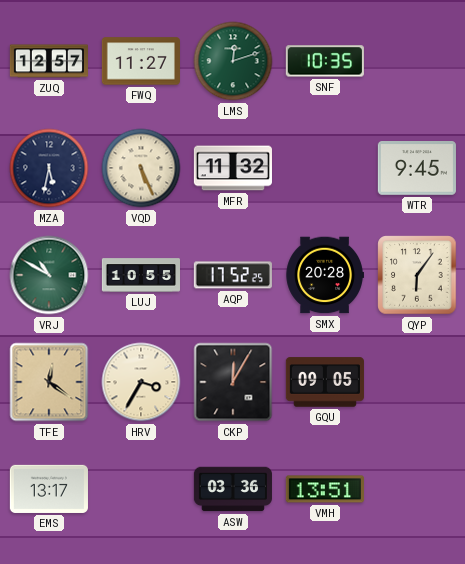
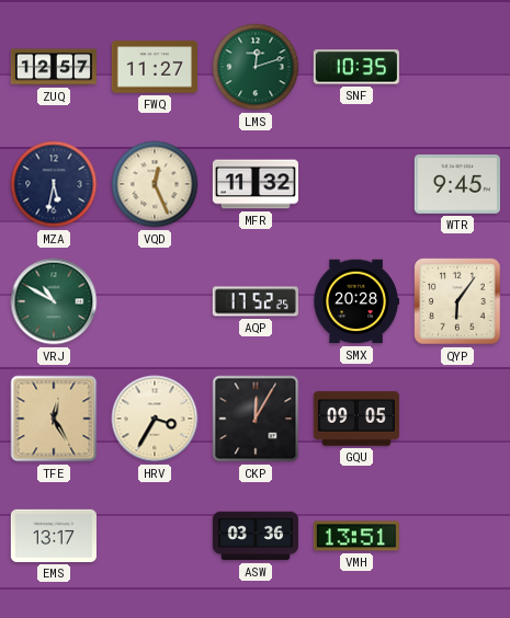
VQD: 5:26 -> 12:26 (155, 184)
LUJ: 10:55 -> none (140, 275)
TFE: 12:21 -> 12:25 (54, 419)
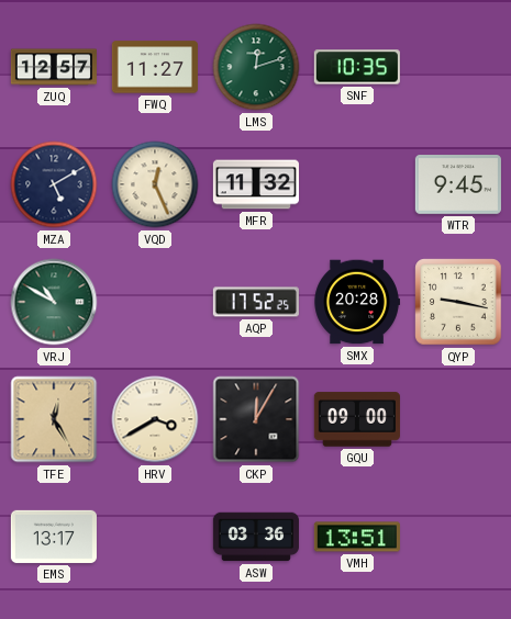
MZA: 5:32 -> 5:10 (54, 184)
QYP: 6:06 -> 9:17 (458, 302)
HRV: 3:35 -> 3:40 (155, 419)
GQU: 09:05 -> 09:00 (357, 419)
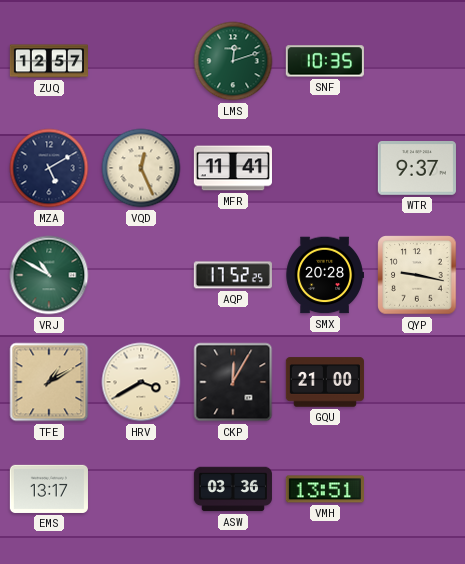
FWQ: 11:27 -> none (155, 67)
MFR: 11:32 -> 11:41 (233, 168)
WTR: 9:45 -> 9:37 (417, 169)
TFE: 12:25 -> 1:10 (49, 382)
GQU: 09:00 -> 21:00 (325, 382)
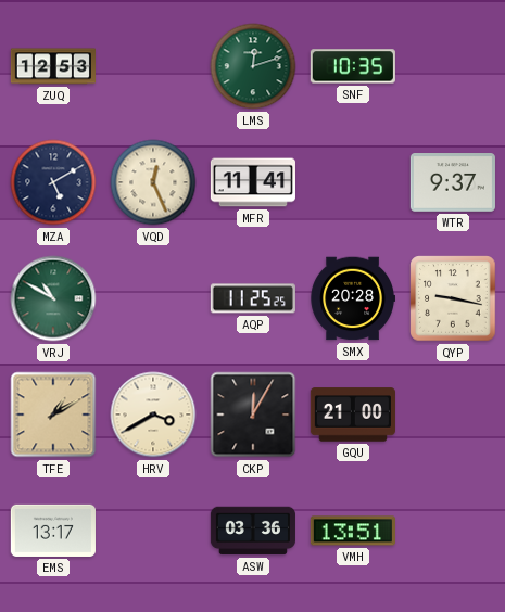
ZUQ: 12:57 -> 12:53 (53, 66)
AQP: 17:52 -> 11:25 (253, 298)
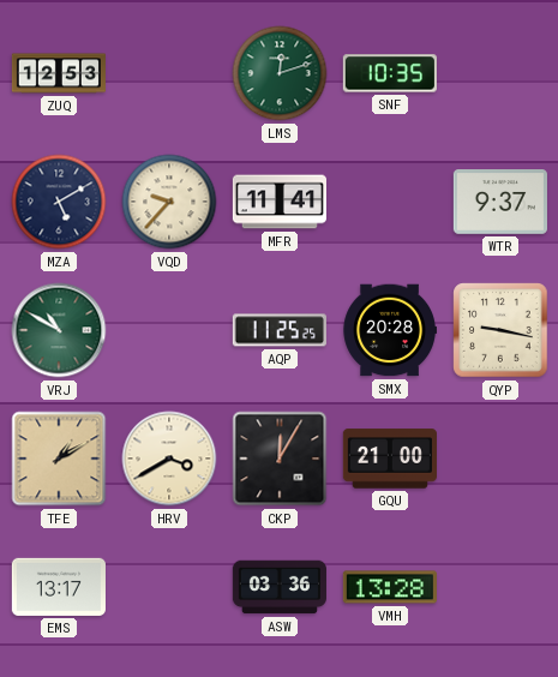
VQD: 12:26 -> 9:37 (169, 202)
VMH: 13:51 -> 13:28 (390, 587)
